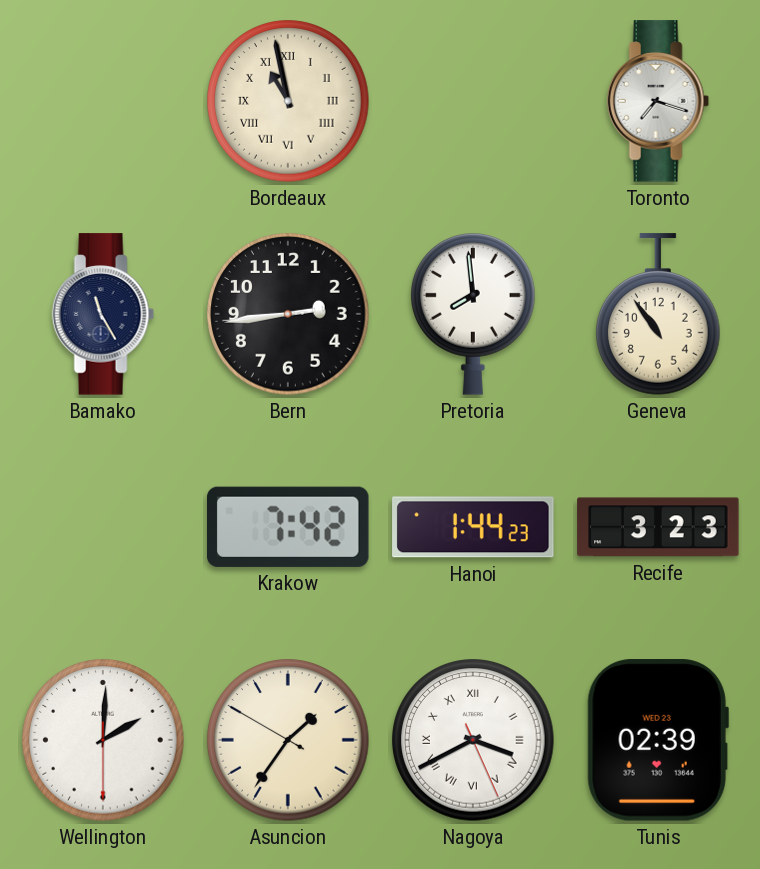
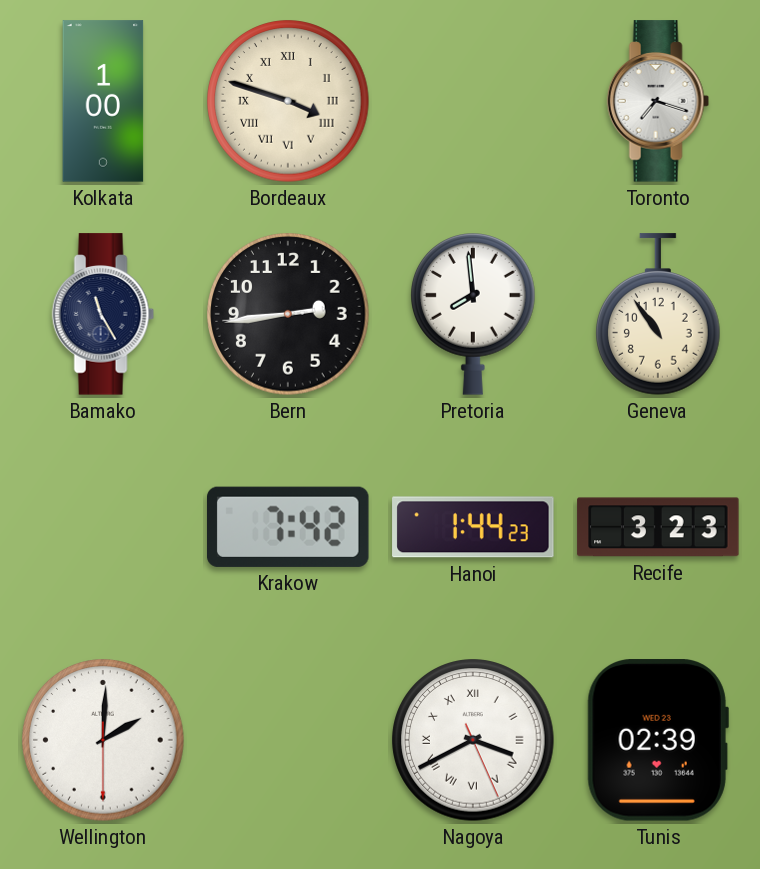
Kolkata: none -> 1:00 (103, 101)
Bordeaux: 10:58 -> 3:48 (288, 101)
Asuncion: 1:35 -> none (288, 740)
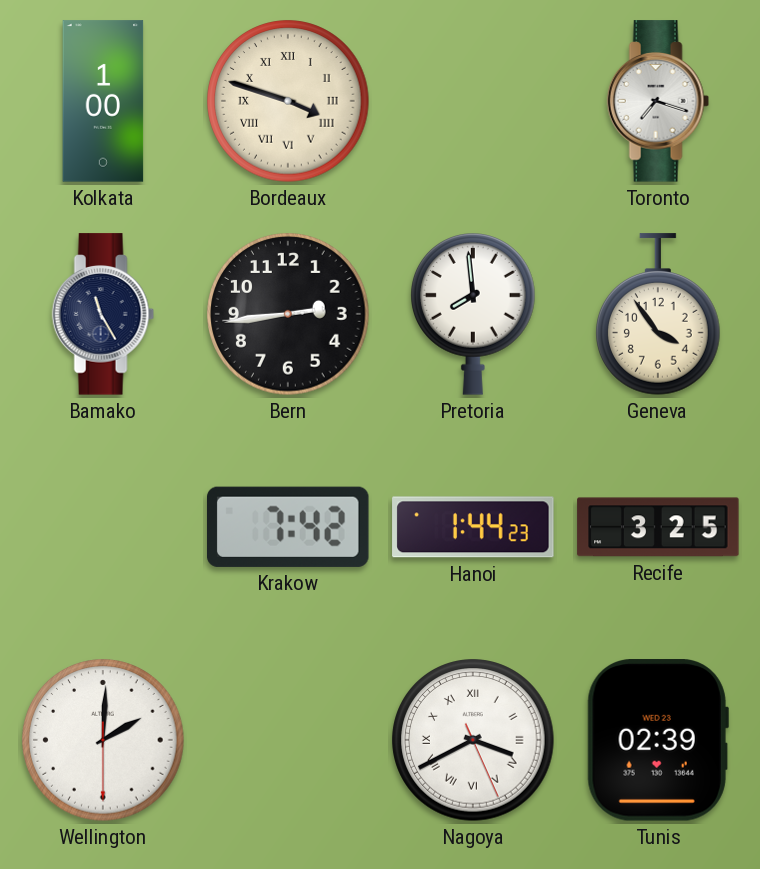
Geneva: 10:54 -> 3:54 (659, 314)
Recife: 3:23 -> 3:25 (658, 527)
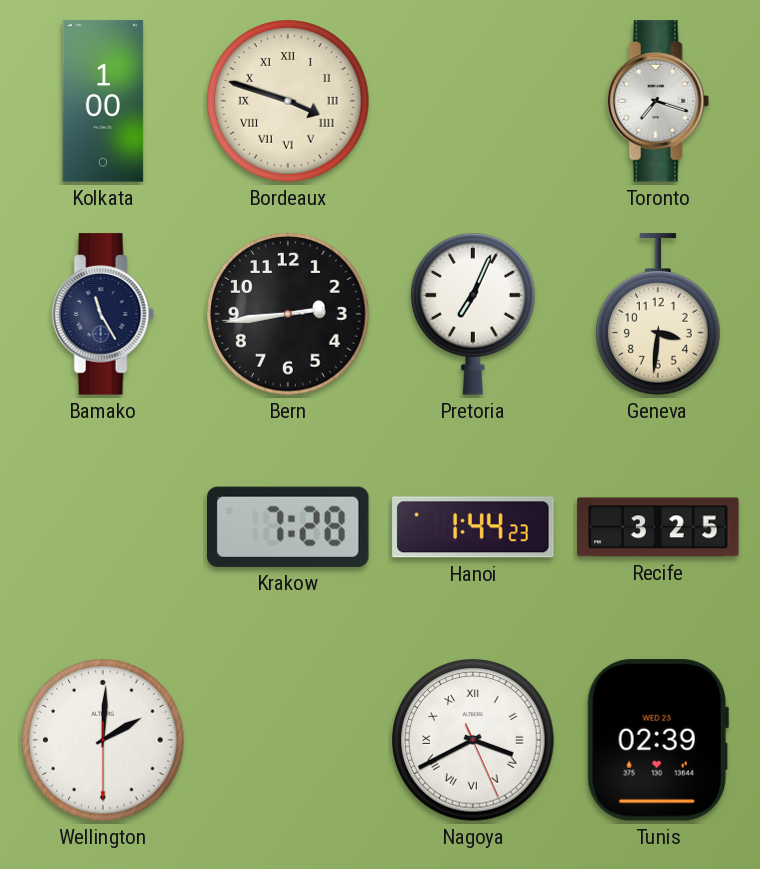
Pretoria: 7:59 -> 7:04 (474, 315)
Geneva: 3:54 -> 3:31 (659, 314)
Krakow: 7:42 -> 7:28 (289, 527)
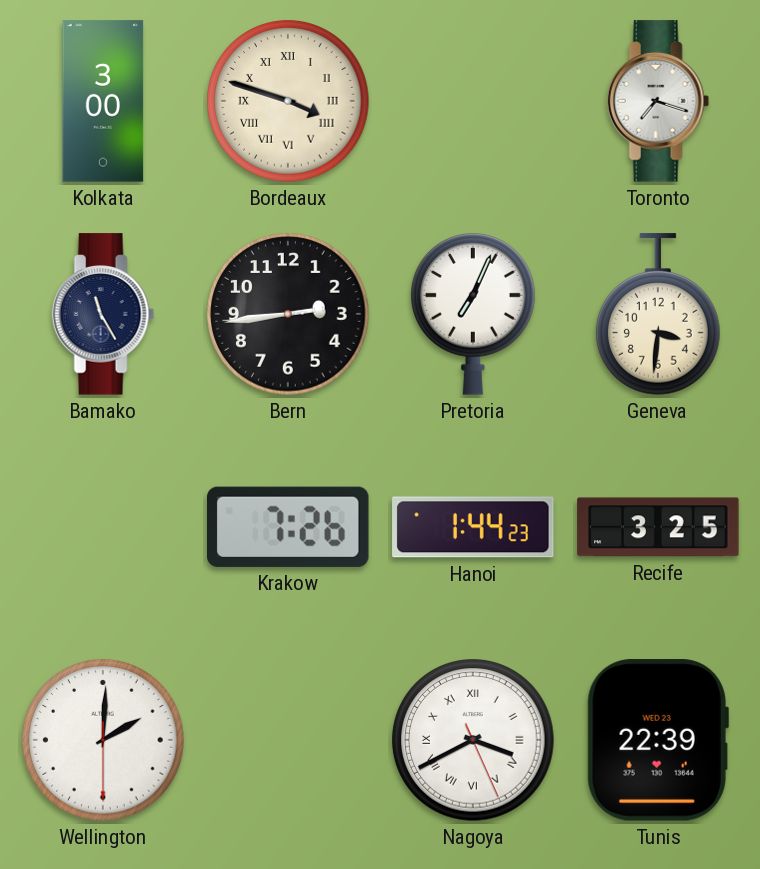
Kolkata: 1:00 -> 3:00 (103, 101)
Krakow: 7:28 -> 7:26 (289, 527)
Tunis: 02:39 -> 22:39 (658, 740)
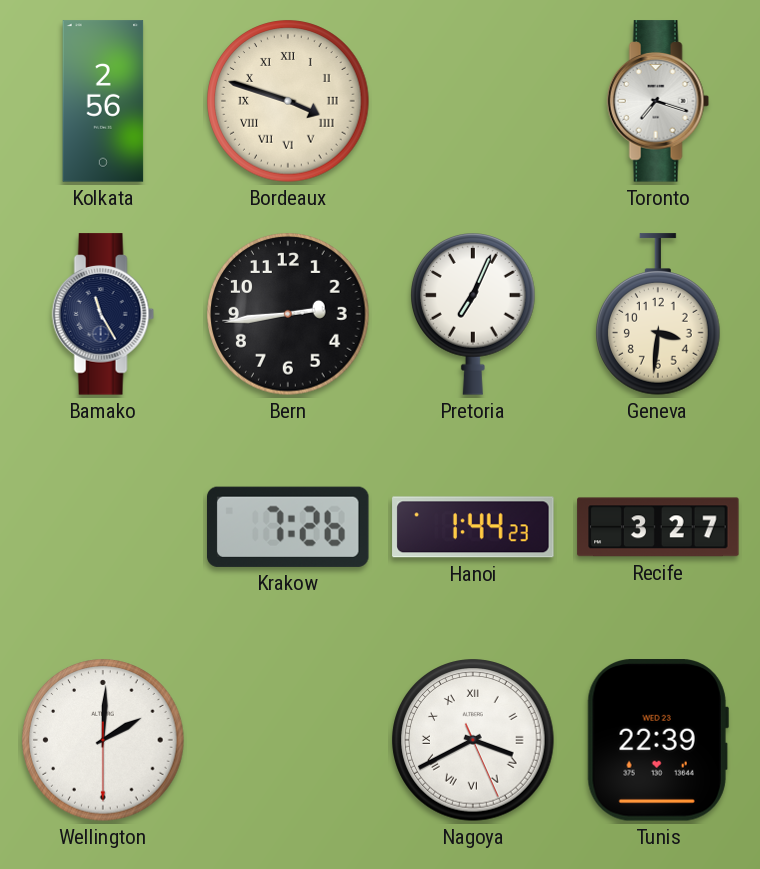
Kolkata: 3:00 -> 2:56 (103, 101)
Recife: 3:25 -> 3:27 (658, 527)
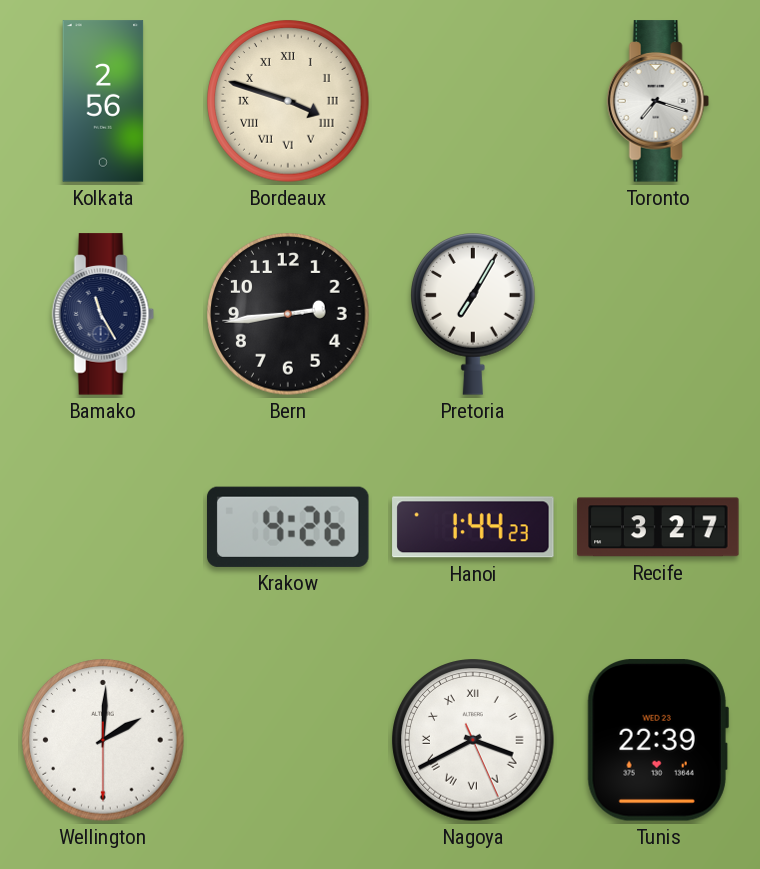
Pretoria: 7:04 -> 7:05 (474, 315)
Geneva: 3:31 -> none (659, 314)
Krakow: 7:26 -> 4:26 (289, 527)
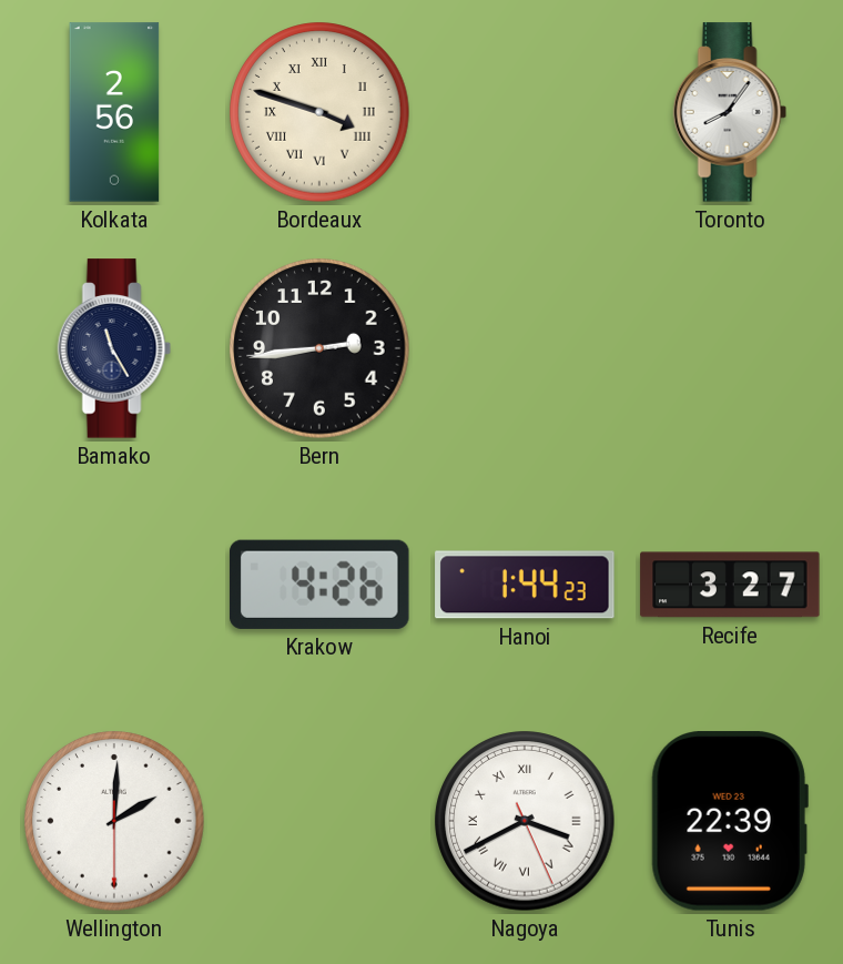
Toronto: 7:18 -> 8:06 (730, 112)
Pretoria: 7:05 -> none (474, 315)
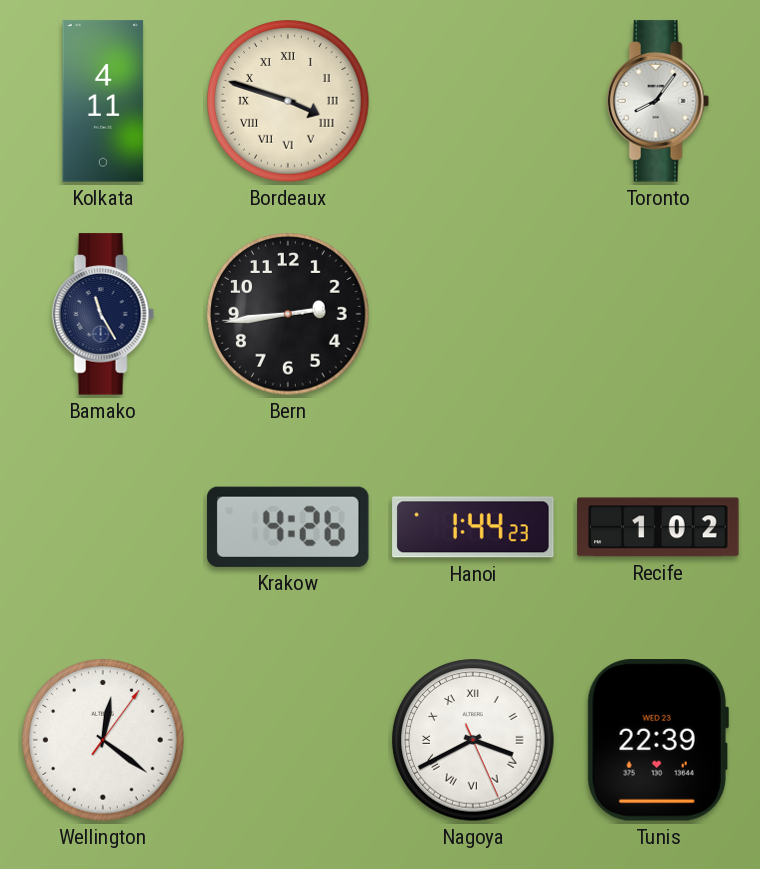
Kolkata: 2:56 -> 4:11 (103, 101)
Recife: 3:27 -> 1:02 (658, 527)
Wellington: 2:00 -> 12:21 (103, 740)
